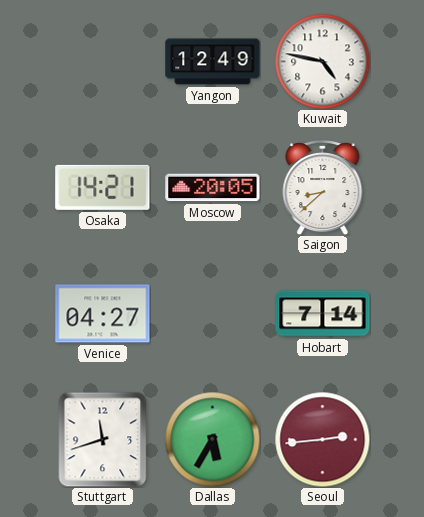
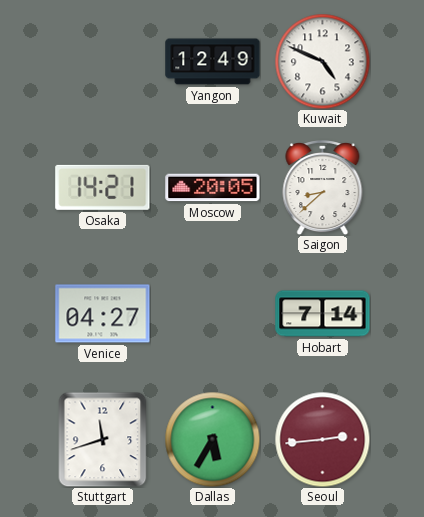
Kuwait: 4:47 -> 4:49 (322, 61)
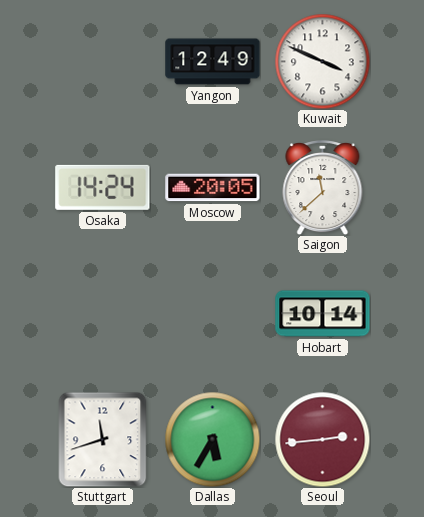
Kuwait: 4:49 -> 3:49 (322, 61)
Osaka: 14:21 -> 14:24 (103, 187)
Saigon: 8:38 -> 11:38 (323, 188)
Venice: 04:27 -> none (103, 314)
Hobart: 7:14 -> 10:14 (323, 314)
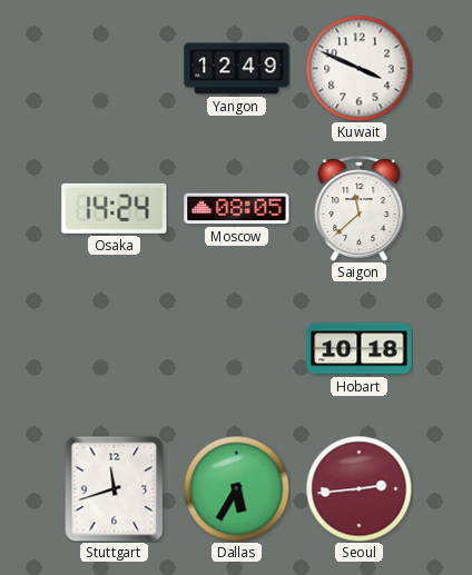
Moscow: 20:05 -> 08:05 (237, 209)
Hobart: 10:14 -> 10:18 (360, 349)
